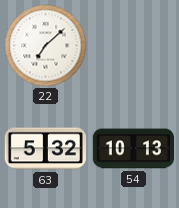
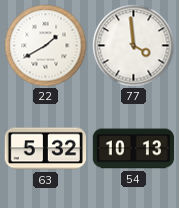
22: 7:08 -> 1:40 (46, 46)
77: none -> 3:59 (134, 46)
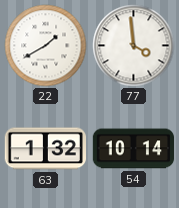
63: 5:32 -> 1:32 (45, 149)
54: 10:13 -> 10:14 (133, 149)
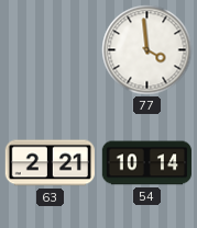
22: 1:40 -> none (46, 46)
63: 1:32 -> 2:21 (50, 163)
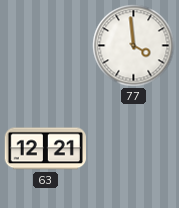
63: 2:21 -> 12:21 (45, 149)
54: 10:14 -> none (146, 163)
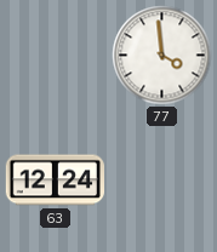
63: 12:21 -> 12:24 (55, 181)
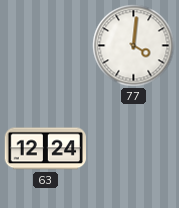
77: 3:59 -> 4:01 (134, 46)
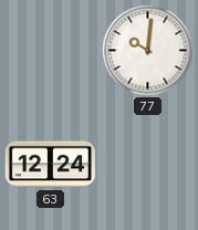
77: 4:01 -> 10:01 (148, 51)
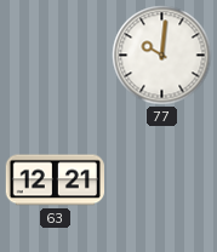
63: 12:24 -> 12:21 (55, 181)
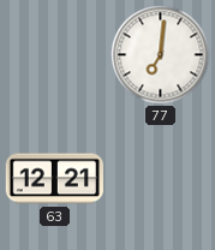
77: 10:01 -> 7:01 (161, 55)
